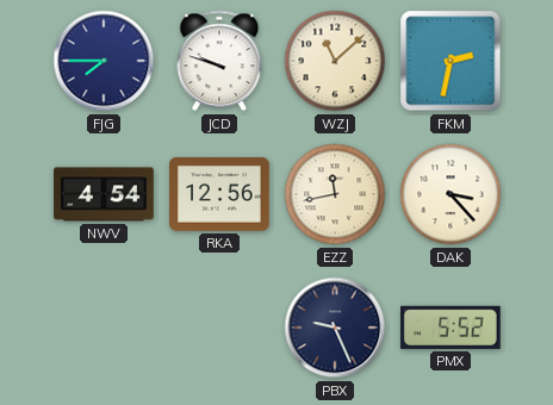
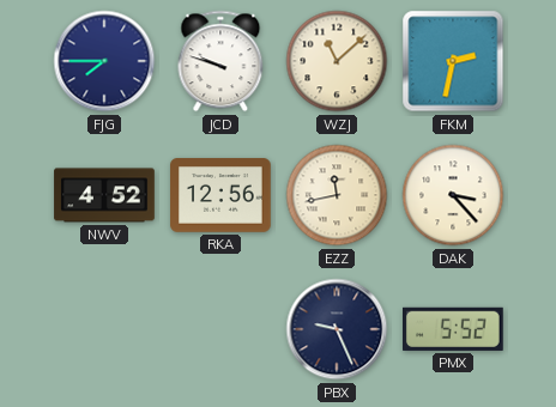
NWV: 4:54 -> 4:52 (104, 195)
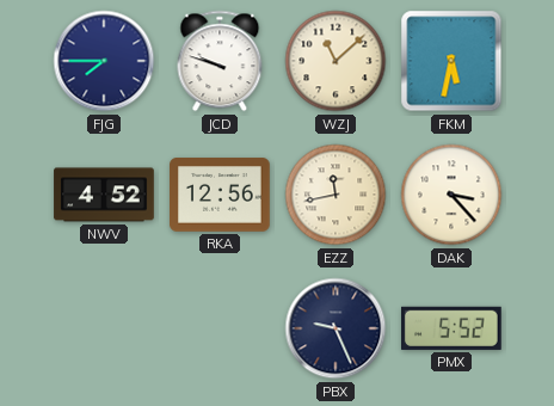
FKM: 2:32 -> 5:32 (451, 61)
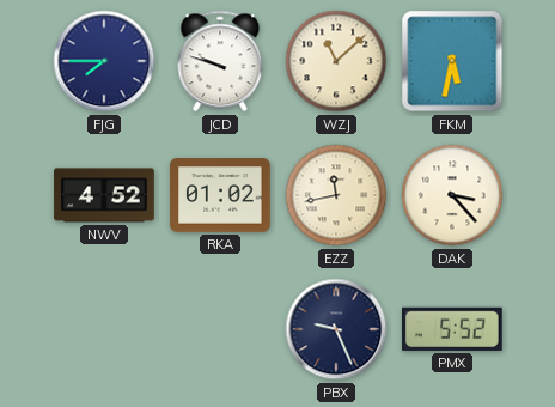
RKA: 12:56 -> 01:02 (220, 195)
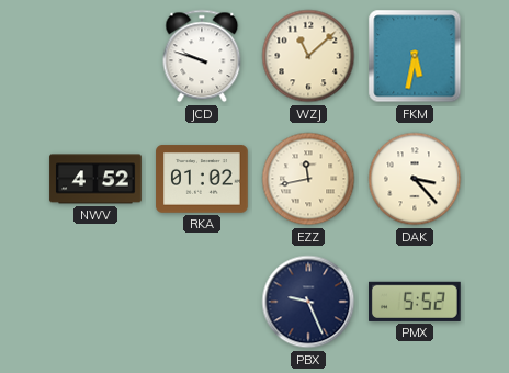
FJG: 7:45 -> none (104, 61)
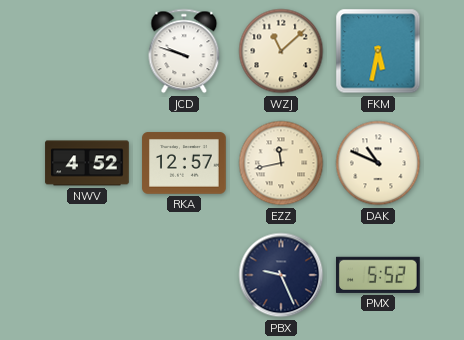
RKA: 01:02 -> 12:57 (184, 163)
DAK: 3:23 -> 10:49 (378, 163)
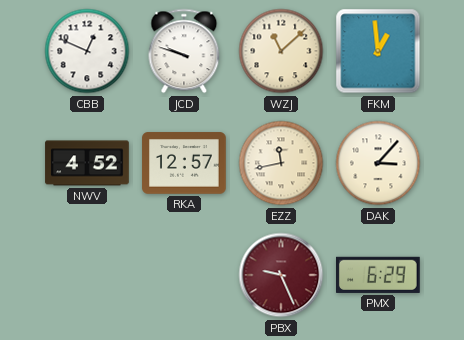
CBB: none -> 12:49 (87, 51)
FKM: 5:32 -> 12:59 (378, 51)
DAK: 10:49 -> 3:07 (378, 163)
PBX dial: navy -> burgundy (281, 275)
PMX: 5:52 -> 6:29 (379, 275)
